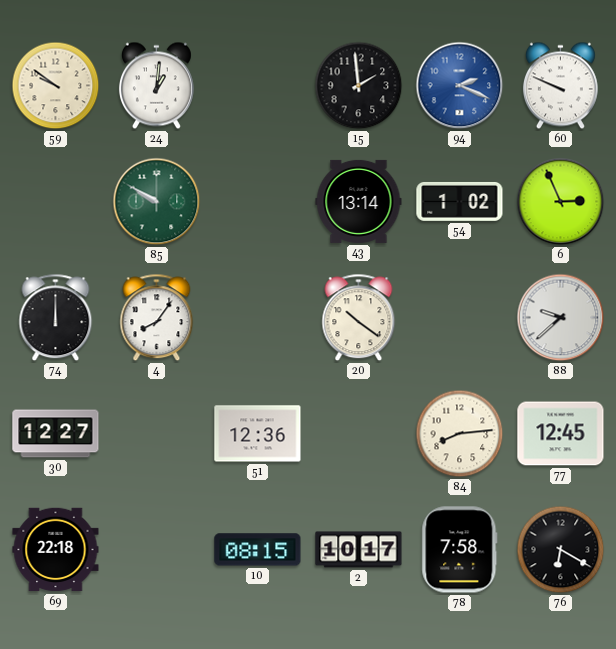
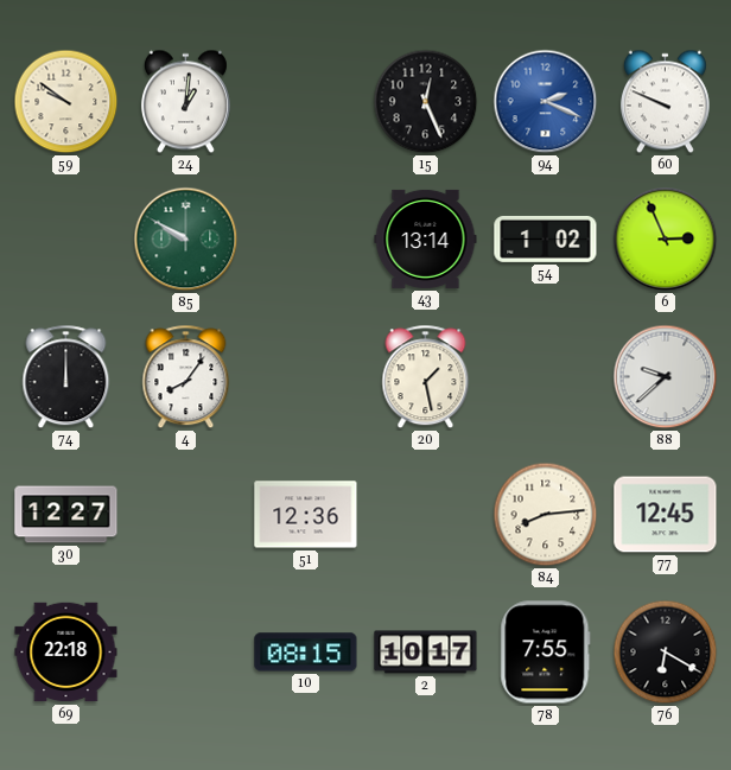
15: 1:59 -> 12:26 (426, 102)
20: 10:21 -> 1:28 (426, 377)
78: 7:58 -> 7:55 (546, 653)
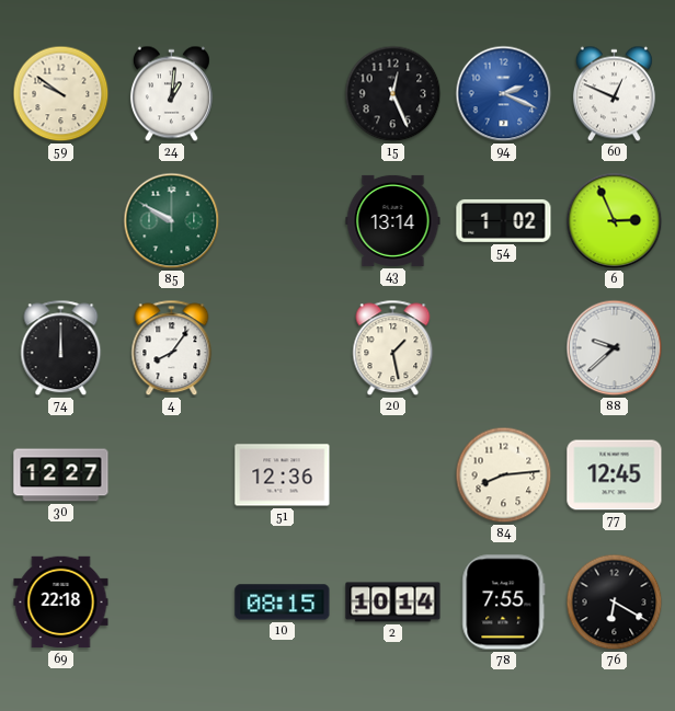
60: 9:49 -> 12:49 (614, 94)
2: 10:17 -> 10:14 (393, 603)
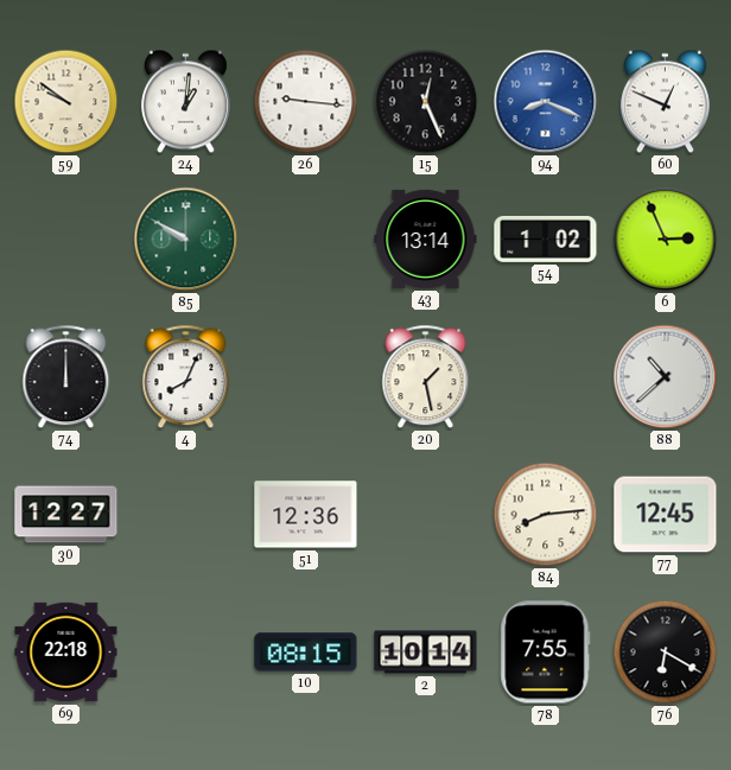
26: none -> 9:16 (306, 102)
94: 2:19 -> 8:19 (546, 102)
4: 8:06 -> 8:04 (186, 377)
88: 9:38 -> 10:38 (666, 377)
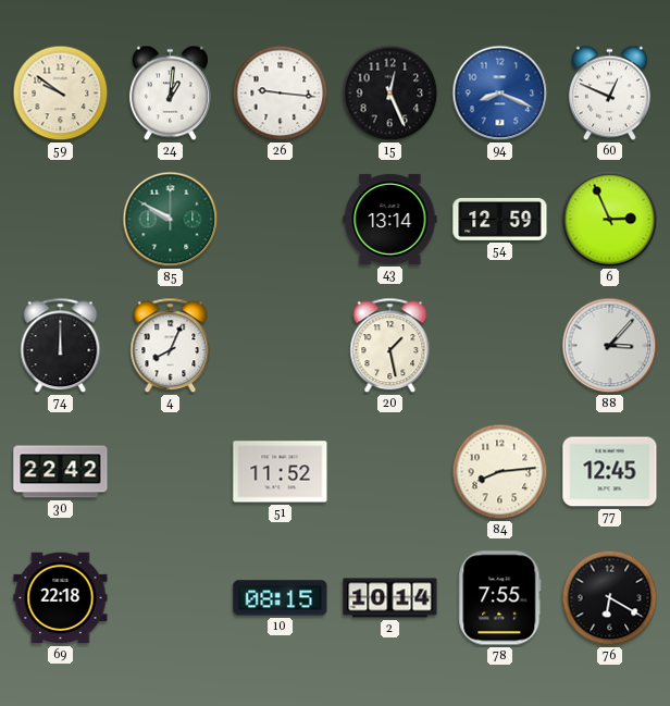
54: 1:02 -> 12:59 (500, 219)
88: 10:38 -> 3:07 (610, 346)
30: 12:27 -> 22:42 (61, 472)
51: 12:36 -> 11:52 (281, 472)
